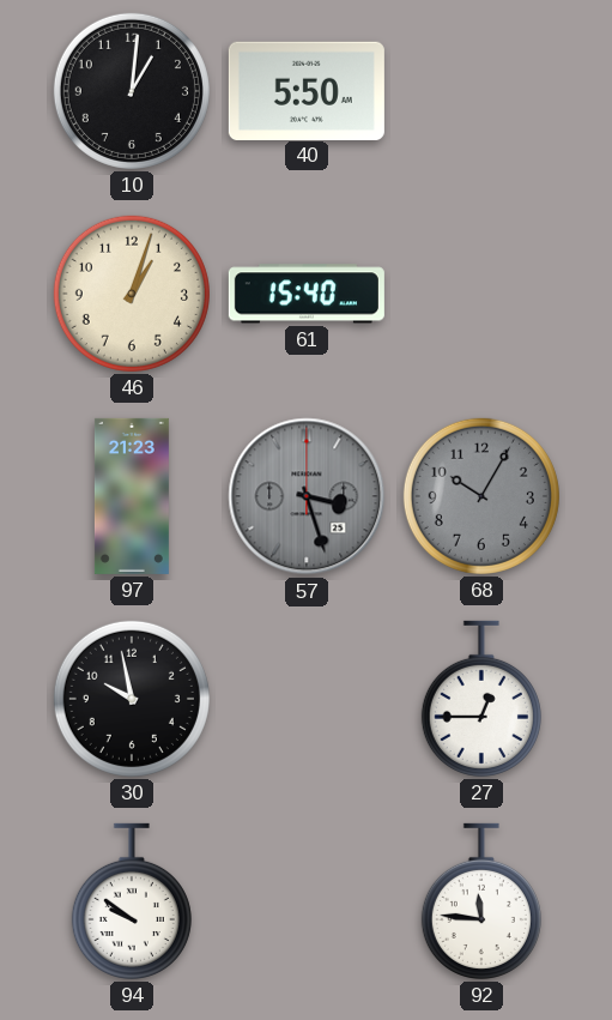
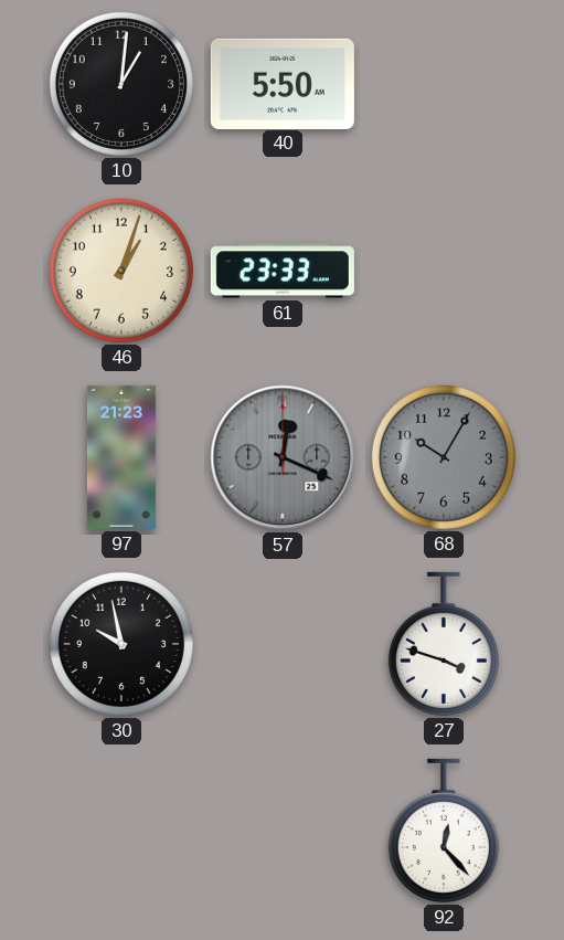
61: 15:40 -> 23:33 (283, 271)
57: 3:27 -> 12:19 (283, 457)
27: 12:45 -> 3:48 (444, 644)
94: 9:51 -> none (132, 901)
92: 11:46 -> 12:23 (444, 831)
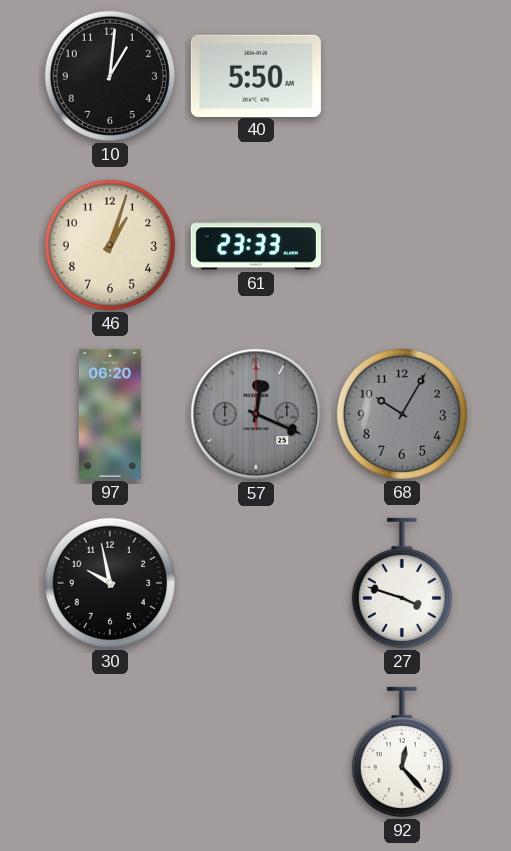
97: 21:23 -> 06:20 (110, 414)
